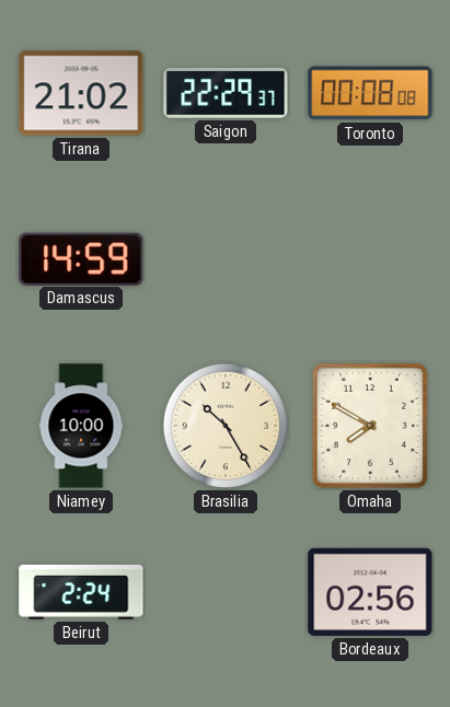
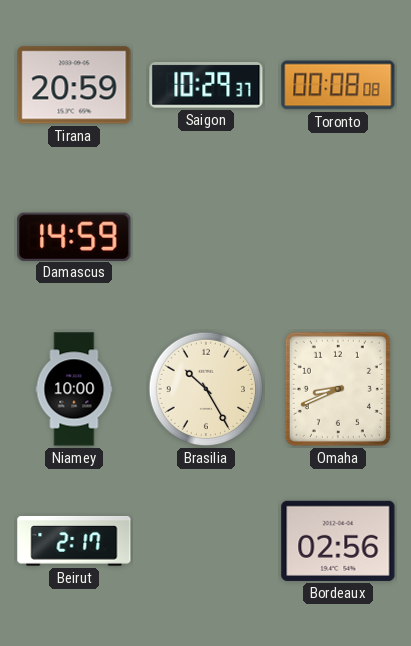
Tirana: 21:02 -> 20:59 (74, 85)
Saigon: 22:29 -> 10:29 (206, 85)
Omaha: 7:50 -> 8:41 (338, 389)
Beirut: 2:24 -> 2:17 (74, 541)
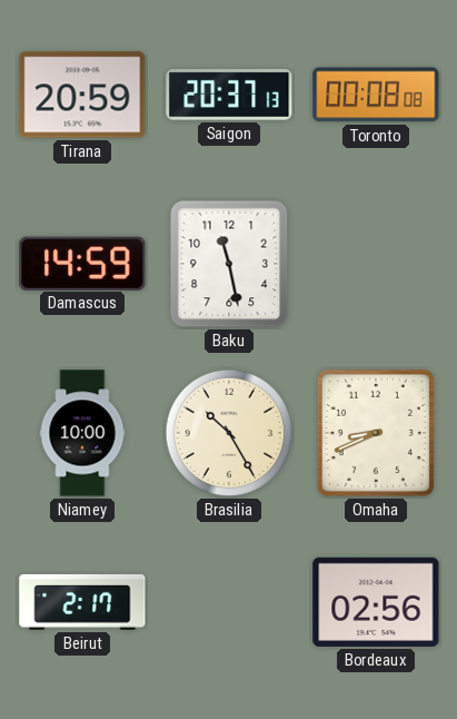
Saigon: 10:29 -> 20:37 (229, 95)
Baku: none -> 11:28 (229, 264)
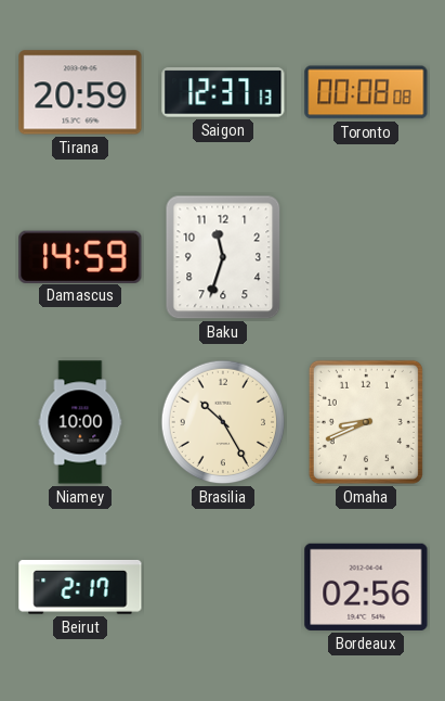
Saigon: 20:37 -> 12:37 (223, 92)
Baku: 11:28 -> 11:33 (223, 257)
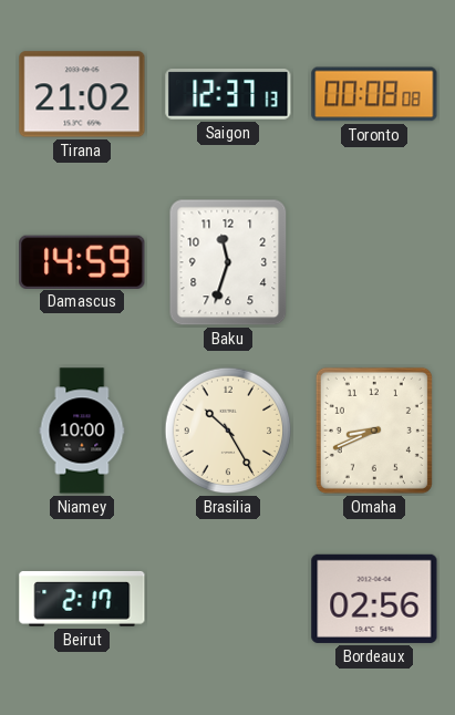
Tirana: 20:59 -> 21:02 (82, 94)
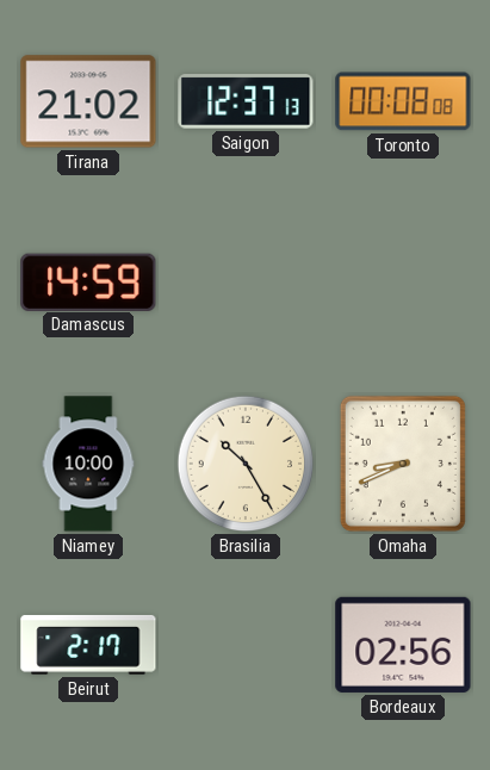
Baku: 11:33 -> none (228, 262)
